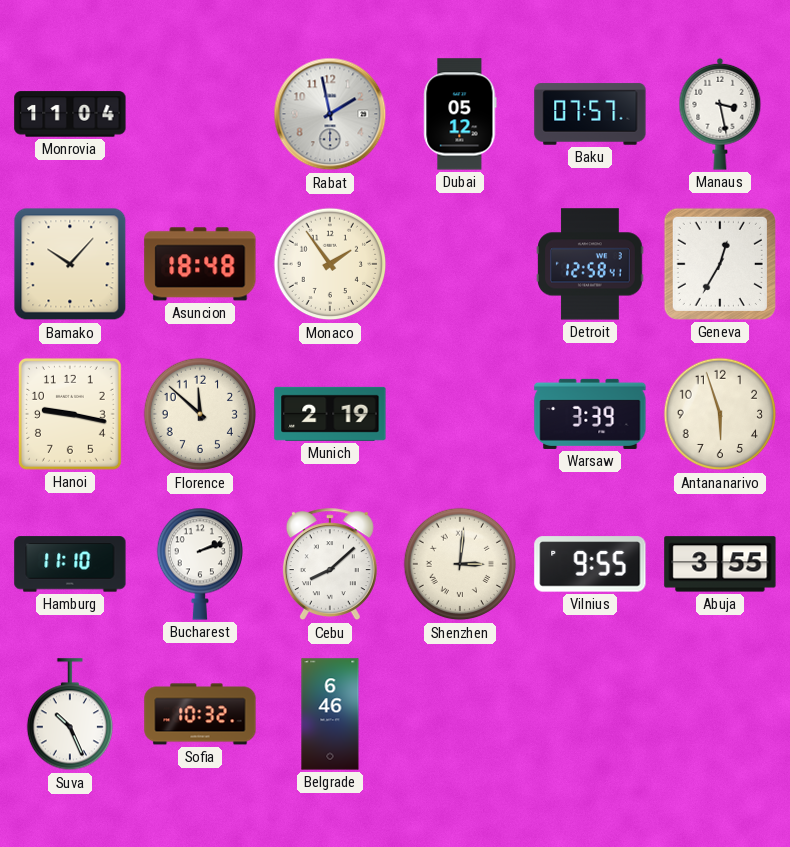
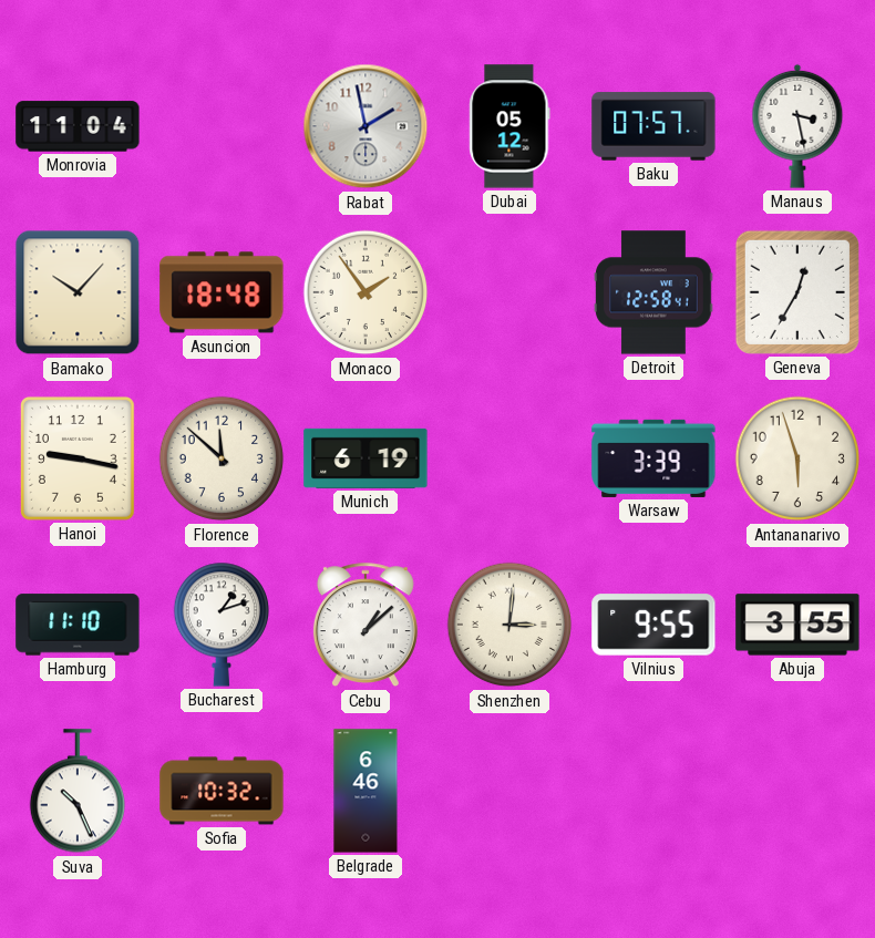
Munich: 2:19 -> 6:19 (366, 458)
Bucharest: 2:12 -> 1:12 (220, 625)
Cebu: 8:08 -> 1:08 (366, 626)
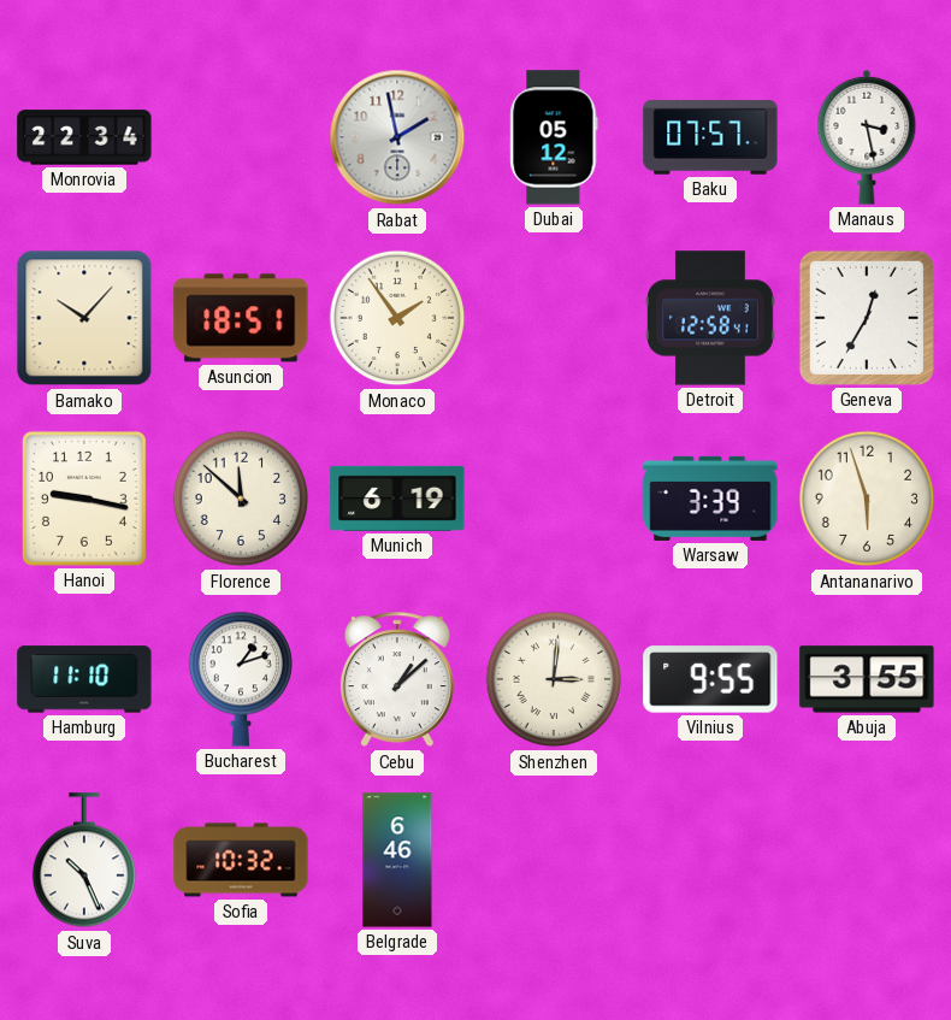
Monrovia: 11:04 -> 22:34 (84, 137)
Asuncion: 18:48 -> 18:51 (241, 318)
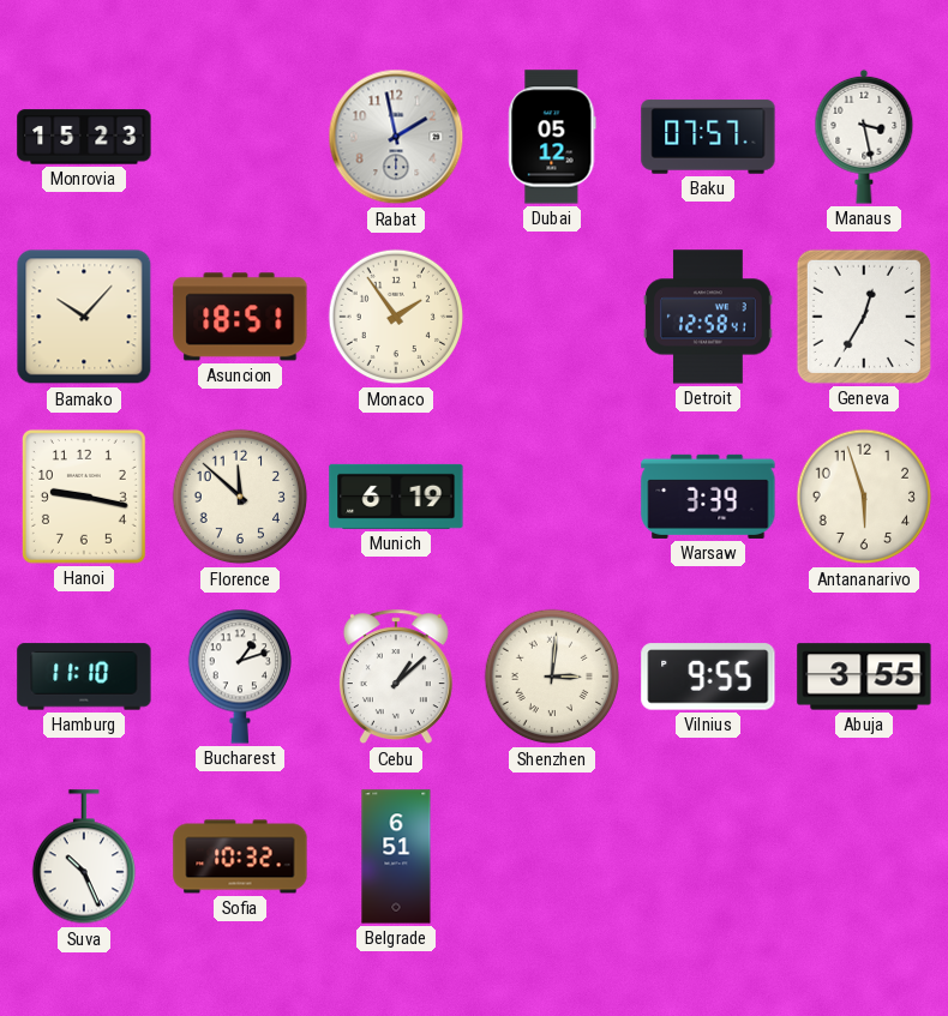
Monrovia: 22:34 -> 15:23 (84, 137)
Belgrade: 6:46 -> 6:51 (396, 856)
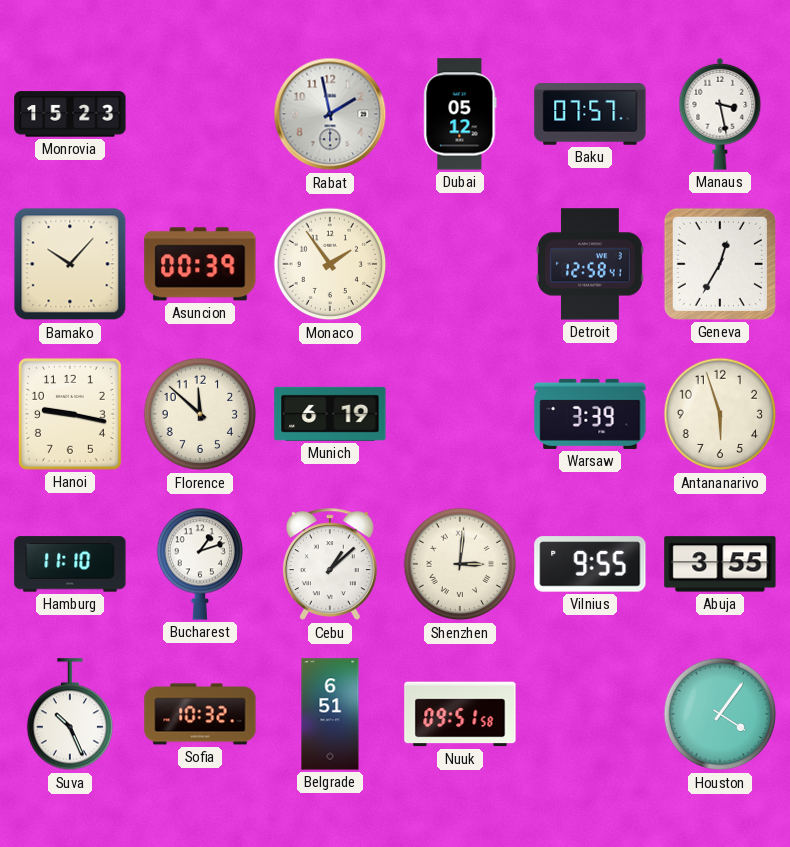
Asuncion: 18:51 -> 00:39 (200, 264)
Nuuk: none -> 09:51 (460, 714)
Houston: none -> 4:06 (720, 714)
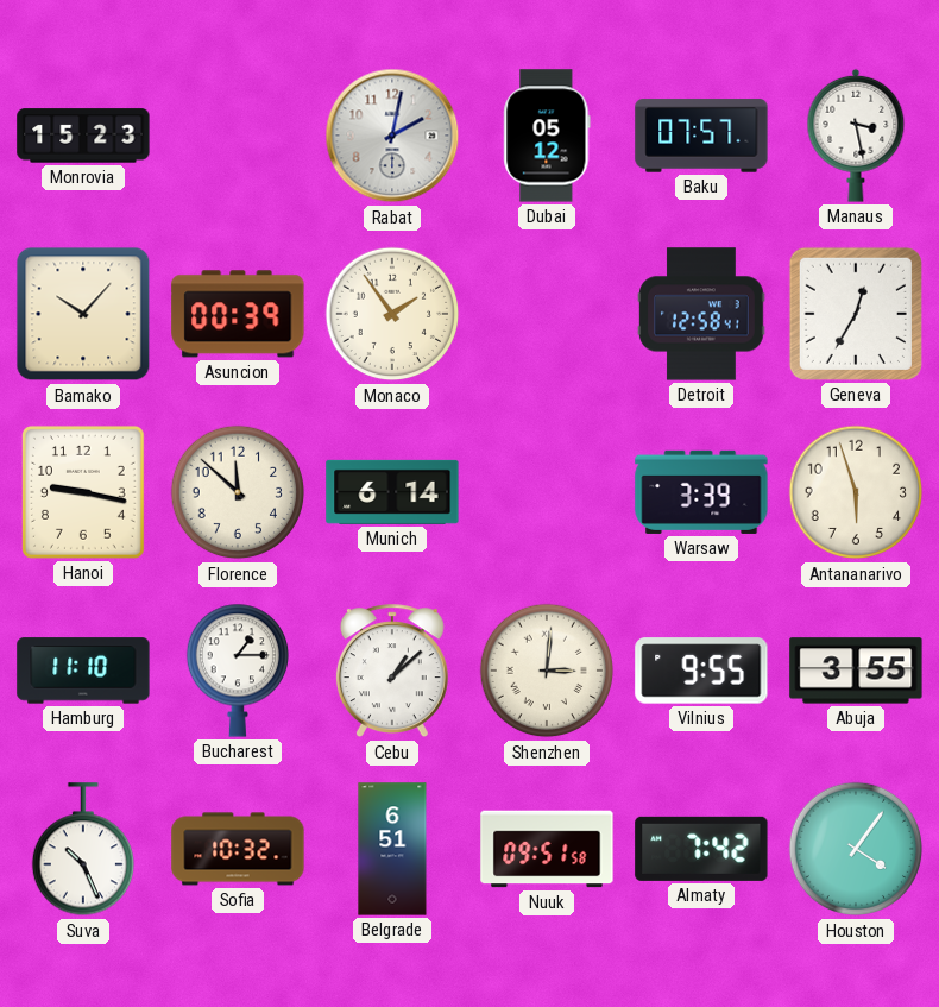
Rabat: 1:58 -> 2:02 (392, 136)
Munich: 6:19 -> 6:14 (392, 492)
Bucharest: 1:12 -> 1:15 (237, 671)
Almaty: none -> 7:42 (701, 849)
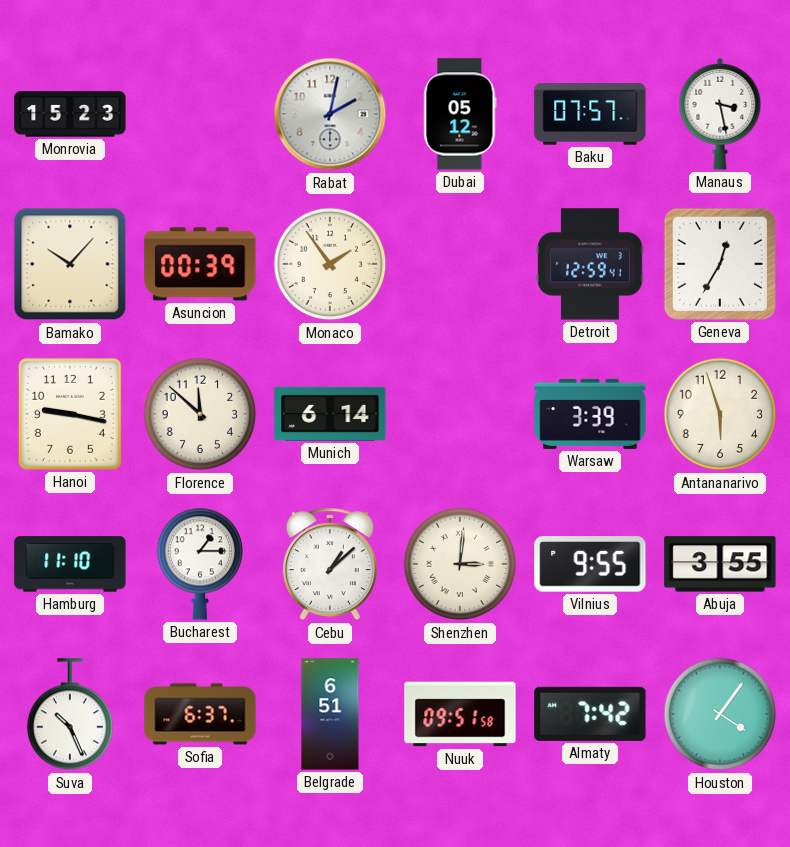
Detroit: 12:58 -> 12:59 (590, 264)
Sofia: 10:32 -> 6:37 (200, 714)
